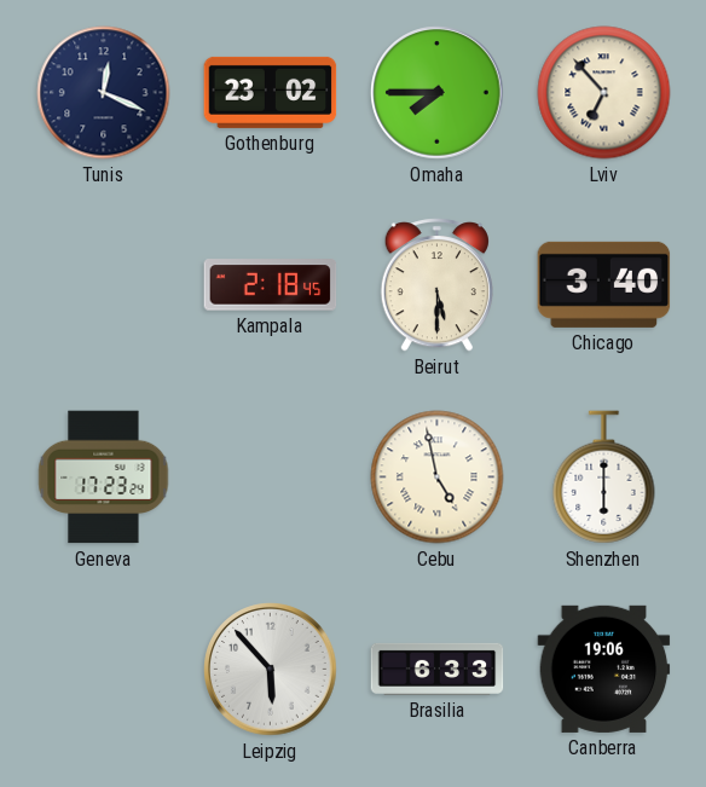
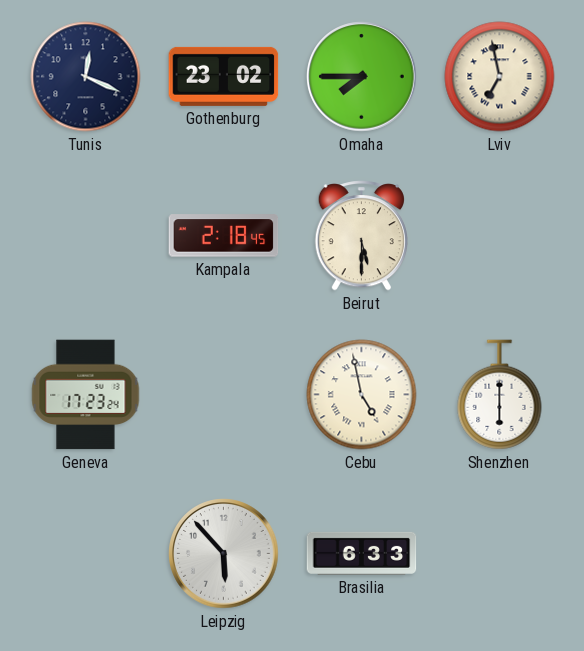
Lviv: 6:53 -> 6:58 (500, 77)
Chicago: 3:40 -> none (604, 284)
Canberra: 19:06 -> none (604, 669)
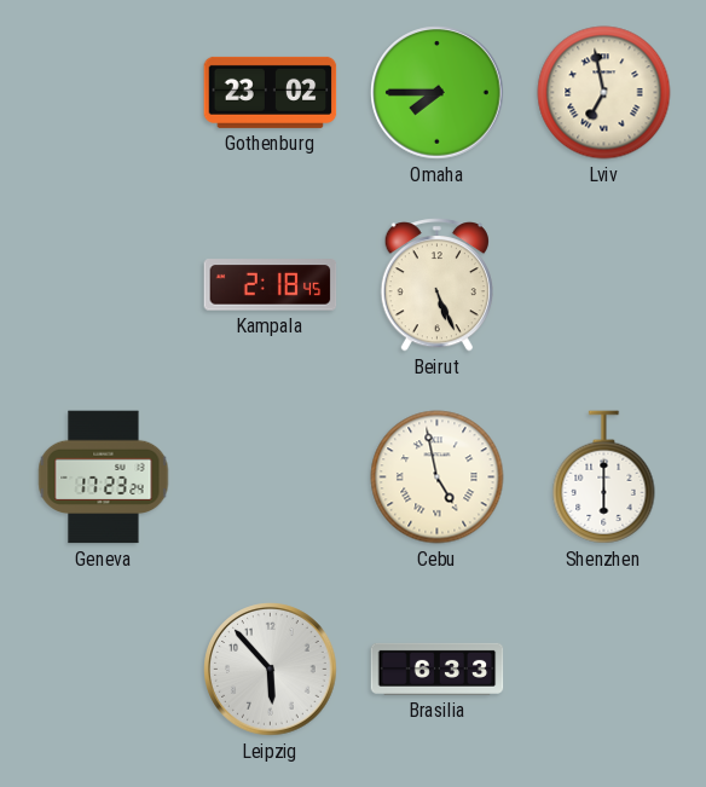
Tunis: 12:19 -> none (86, 77)
Beirut: 5:30 -> 5:26 (436, 285)
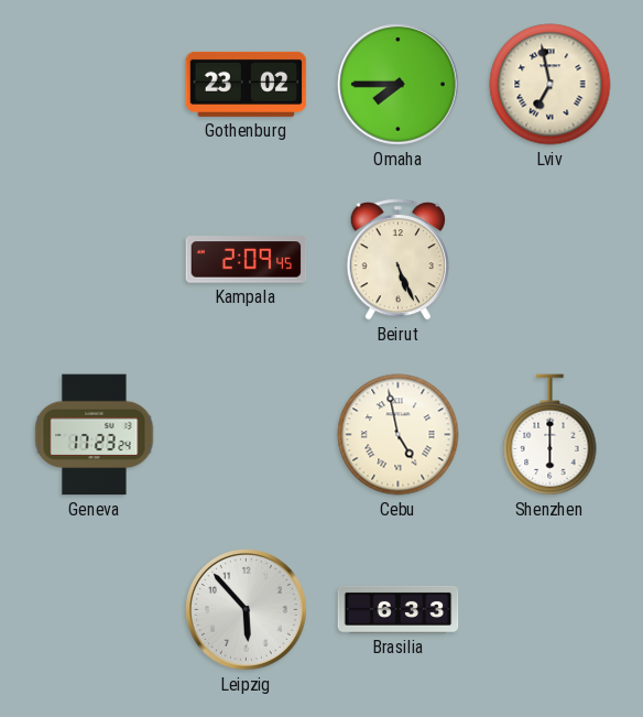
Kampala: 2:18 -> 2:09 (247, 260)
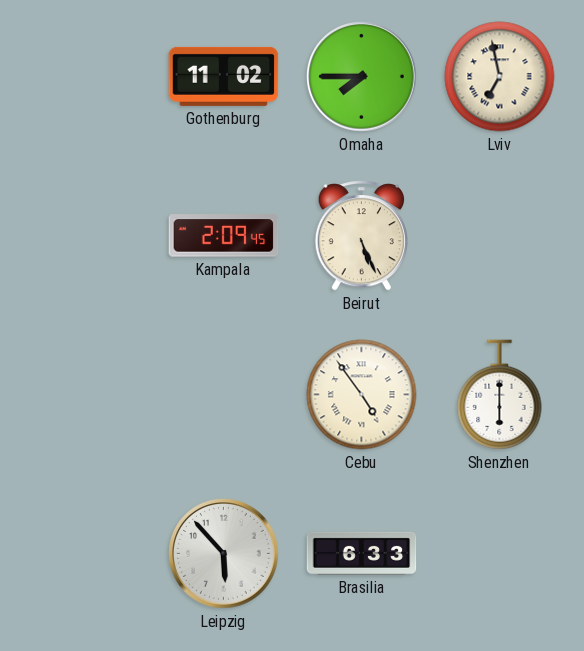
Gothenburg: 23:02 -> 11:02 (224, 76)
Geneva: 17:23 -> none (95, 435)
Cebu: 4:58 -> 4:54 (362, 395)
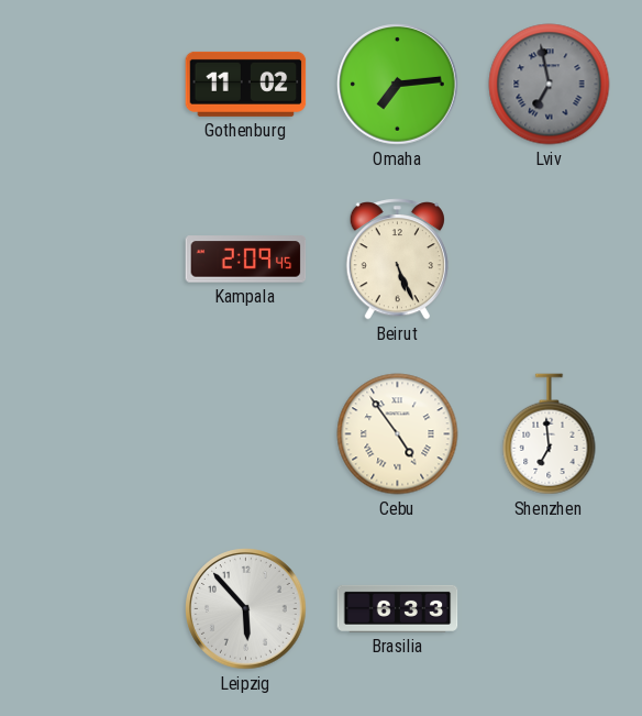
Omaha: 7:45 -> 7:14 (398, 85)
Lviv dial: cream -> grey (550, 85)
Shenzhen: 6:00 -> 6:59 (550, 434)
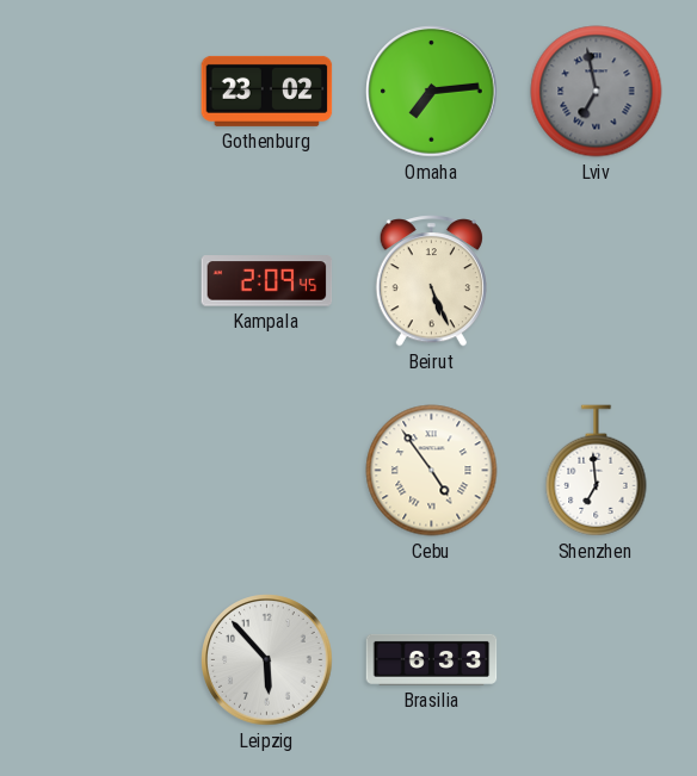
Gothenburg: 11:02 -> 23:02 (267, 91)
